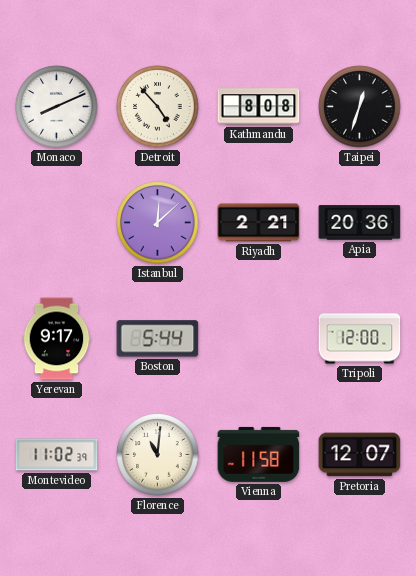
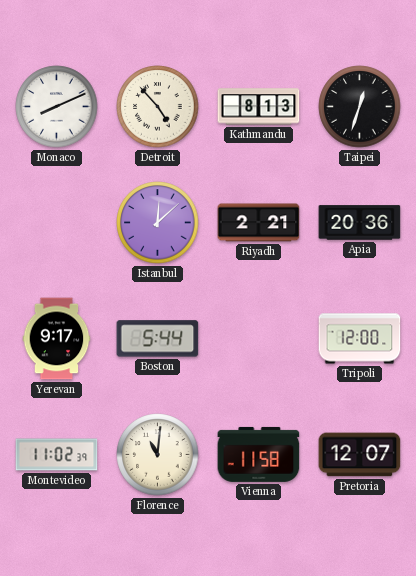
Kathmandu: 8:08 -> 8:13 (259, 107)
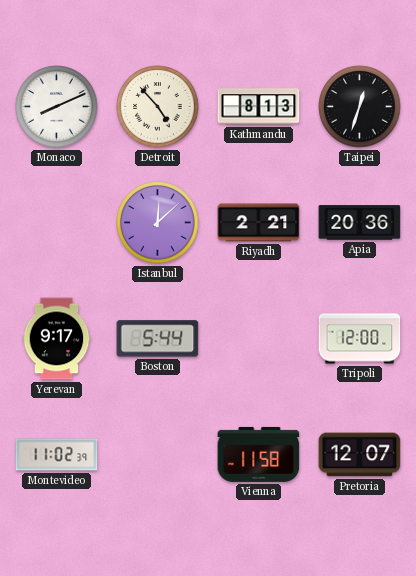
Florence: 11:01 -> none (158, 455)
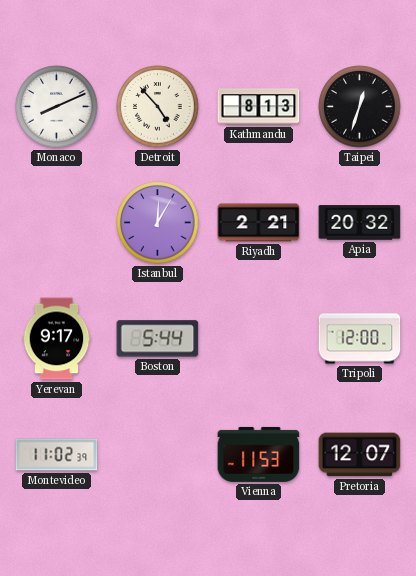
Istanbul: 12:08 -> 12:05 (158, 223)
Apia: 20:36 -> 20:32 (360, 223)
Vienna: 11:58 -> 11:53 (259, 454)
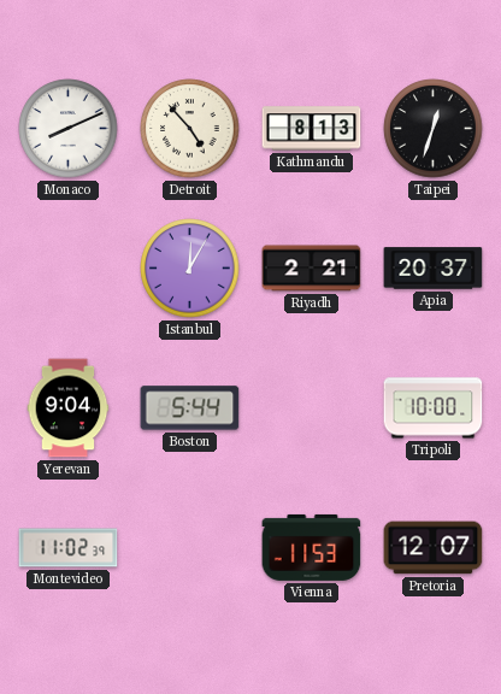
Apia: 20:32 -> 20:37 (434, 269)
Yerevan: 9:17 -> 9:04 (69, 408)
Tripoli: 12:00 -> 10:00 (434, 408)
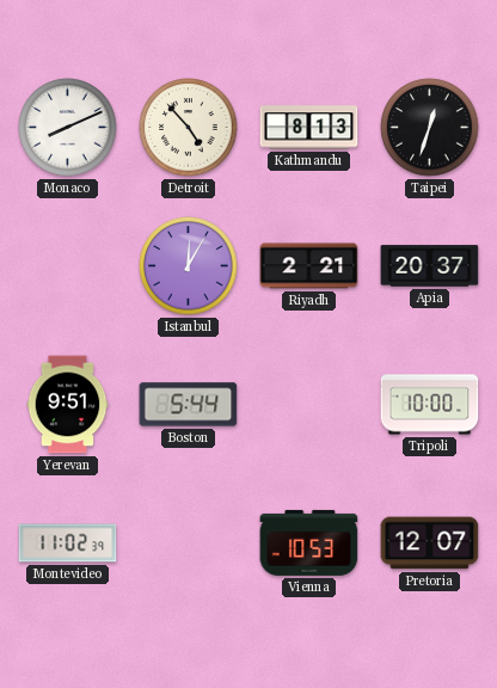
Yerevan: 9:04 -> 9:51 (68, 405)
Vienna: 11:53 -> 10:53 (309, 542)
